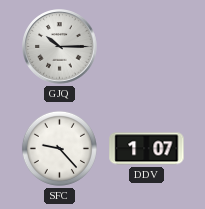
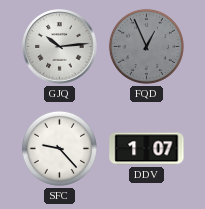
GJQ: 10:15 -> 10:14 (60, 47)
FQD: none -> 12:56 (146, 46)
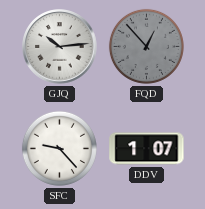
FQD: 12:56 -> 12:53 (146, 46)
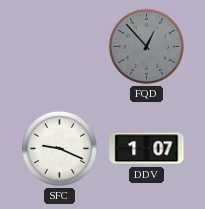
GJQ: 10:14 -> none (60, 47)
SFC: 9:23 -> 9:19 (59, 148)
